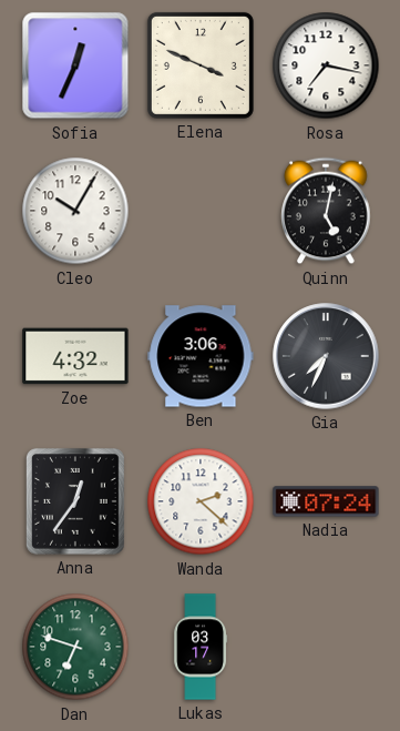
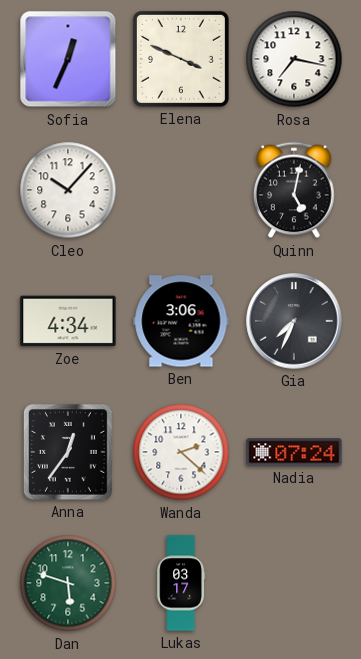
Cleo: 10:05 -> 10:07 (68, 190)
Zoe: 4:32 -> 4:34 (68, 321)
Dan: 6:48 -> 5:48 (68, 583)
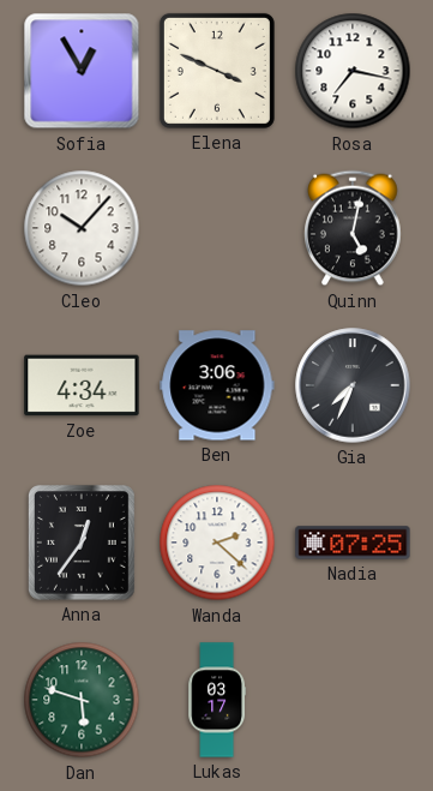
Sofia: 12:34 -> 12:55 (82, 71)
Nadia: 07:24 -> 07:25 (353, 543)
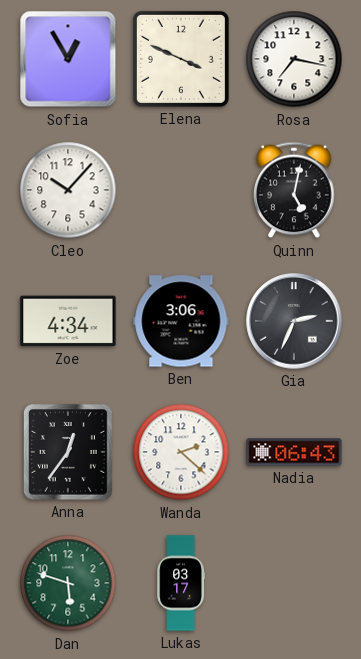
Gia: 7:34 -> 2:34 (294, 321)
Nadia: 07:25 -> 06:43 (294, 452)
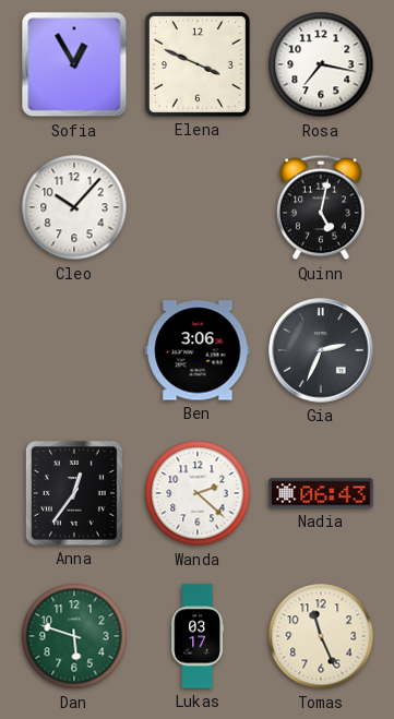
Zoe: 4:34 -> none (68, 321)
Tomas: none -> 11:26 (321, 636)
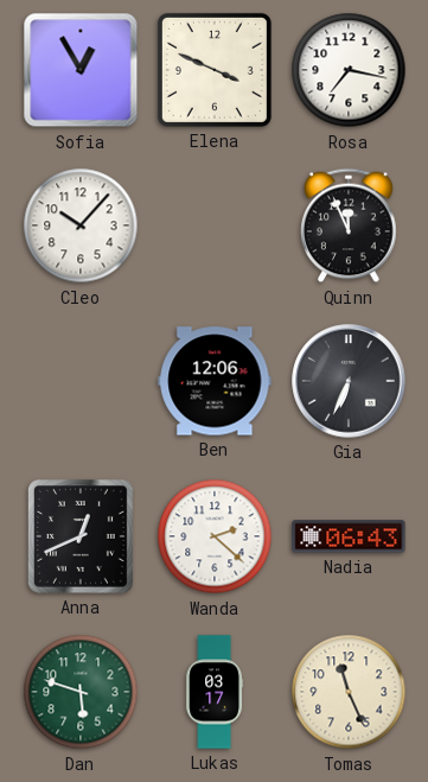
Quinn: 5:02 -> 11:56 (349, 225)
Ben: 3:06 -> 12:06 (215, 381)
Gia: 2:34 -> 6:34 (349, 381)
Anna: 12:36 -> 12:41 (81, 536)
